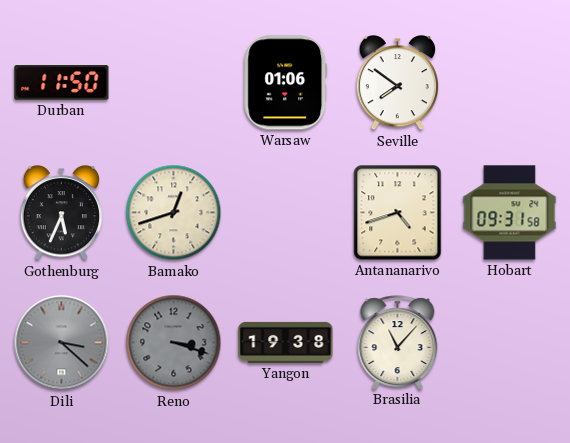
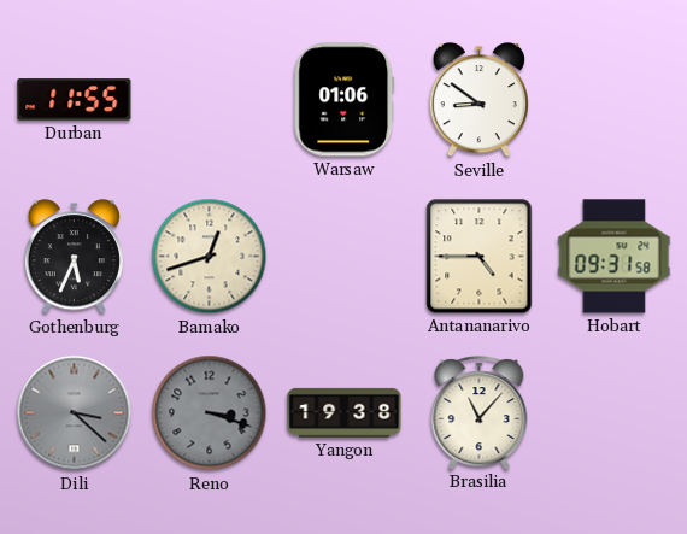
Durban: 11:50 -> 11:55 (75, 100)
Seville: 7:51 -> 8:51 (478, 100)
Antananarivo: 4:42 -> 4:45 (480, 257)
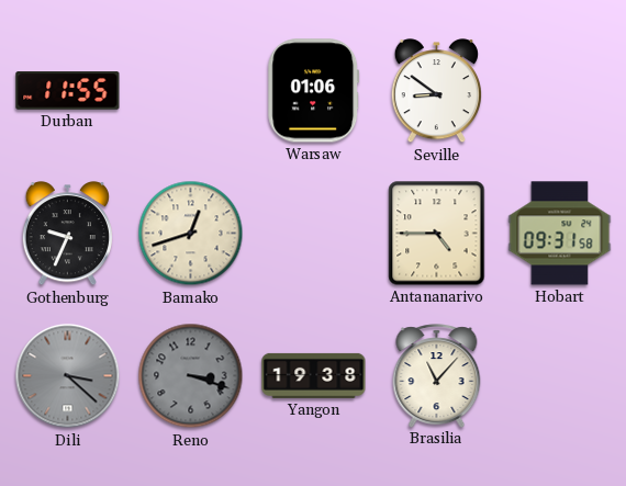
Gothenburg: 5:34 -> 9:34 (67, 234)
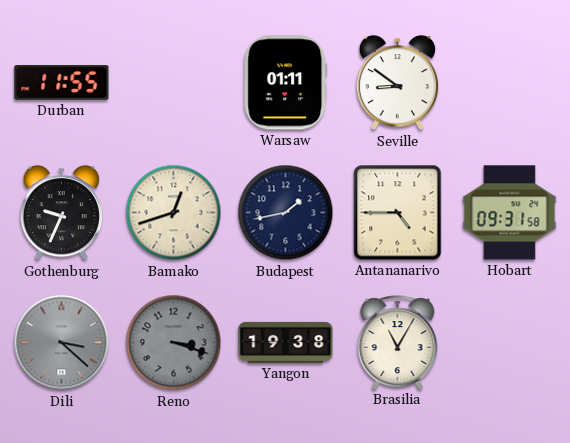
Warsaw: 01:06 -> 01:11 (286, 83)
Budapest: none -> 1:43 (286, 213)
Brasilia: 11:07 -> 11:05 (398, 342)
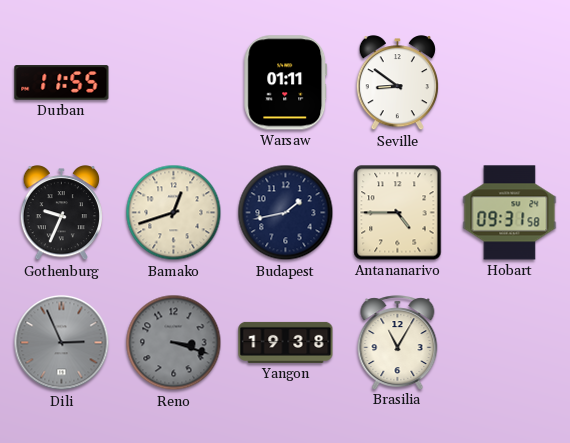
Dili: 3:22 -> 2:56 (62, 343)
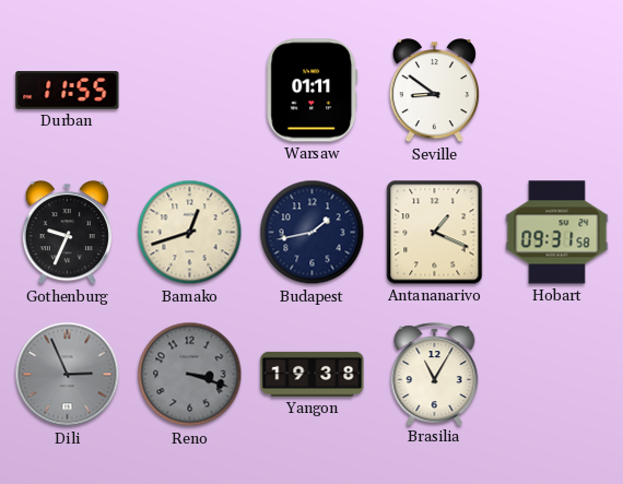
Antananarivo: 4:45 -> 1:19 (435, 233)
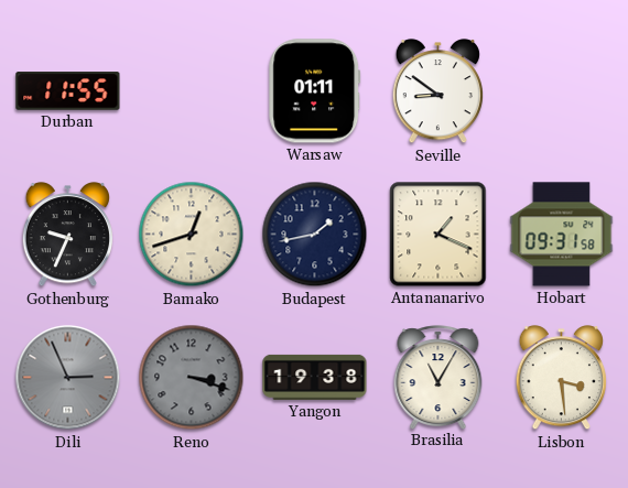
Lisbon: none -> 3:29 (561, 378)
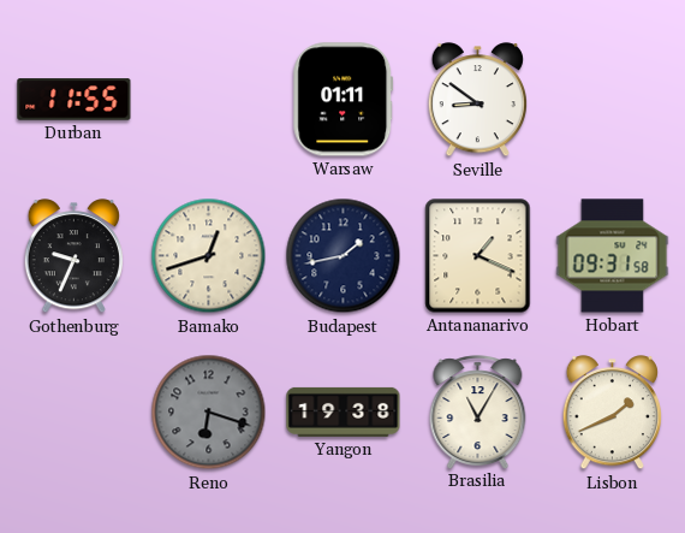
Dili: 2:56 -> none (68, 378)
Reno: 3:18 -> 6:18 (209, 413)
Lisbon: 3:29 -> 1:41 (612, 413)
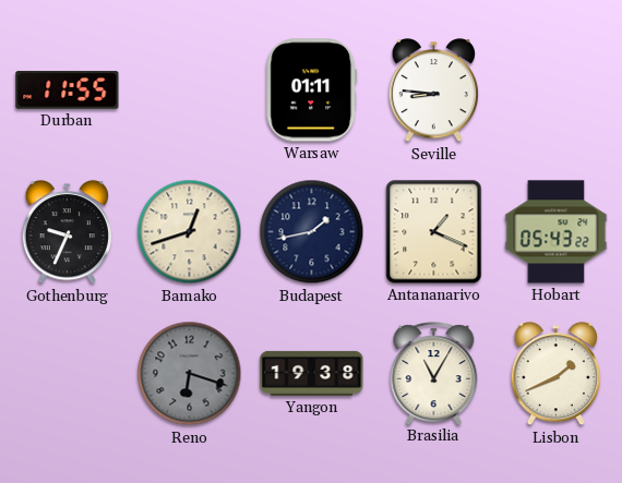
Seville: 8:51 -> 8:46 (433, 90)
Hobart: 09:31 -> 05:43 (557, 232)
